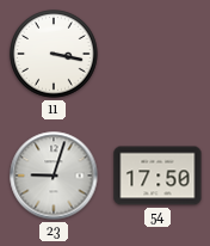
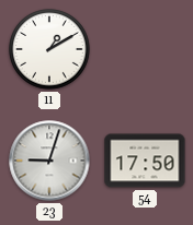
11: 3:17 -> 1:10 (49, 49)
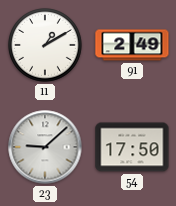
91: none -> 2:49 (132, 45)
23: 9:03 -> 9:08 (45, 147)
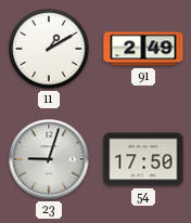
23: 9:08 -> 9:03 (49, 159)
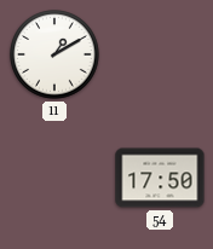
91: 2:49 -> none (143, 49)
23: 9:03 -> none (49, 159)
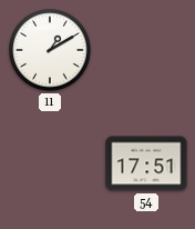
54: 17:50 -> 17:51 (146, 163)
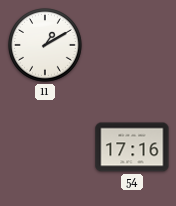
54: 17:51 -> 17:16 (132, 147)
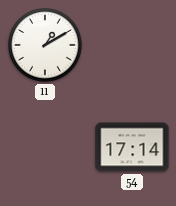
54: 17:16 -> 17:14 (132, 147)
